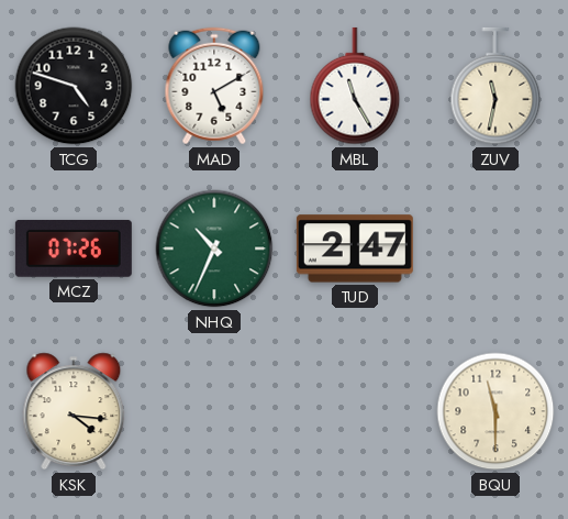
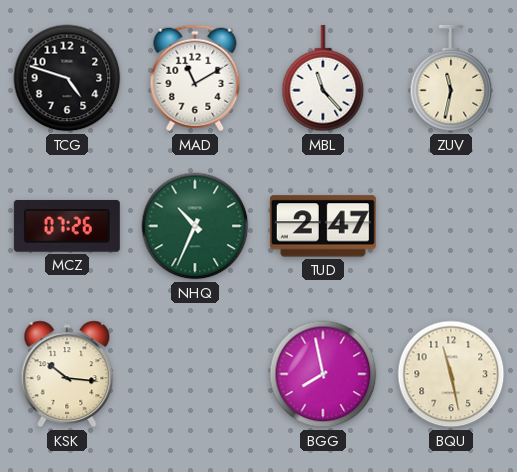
MAD: 5:10 -> 11:10 (195, 78)
MBL: 11:25 -> 11:23 (323, 78)
KSK: 4:16 -> 10:16 (67, 374)
BGG: none -> 7:58 (323, 374)
BQU: 11:30 -> 11:28 (451, 374)
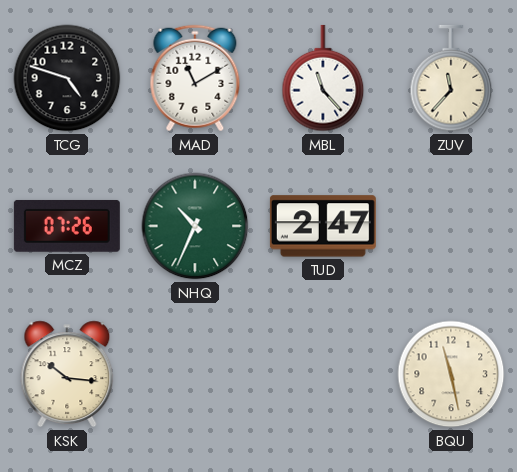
ZUV: 11:32 -> 11:37 (451, 78)
BGG: 7:58 -> none (323, 374)
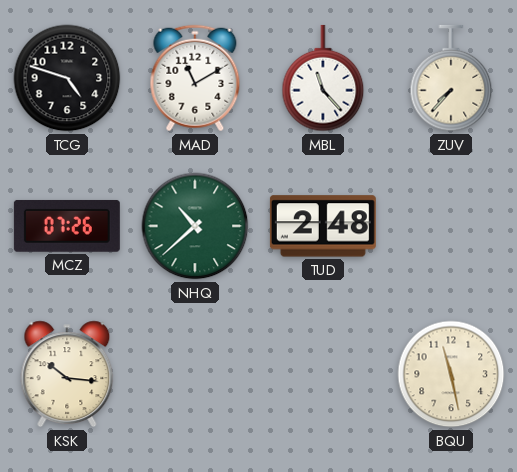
ZUV: 11:37 -> 7:37 (451, 78)
NHQ: 10:34 -> 10:38 (195, 226)
TUD: 2:47 -> 2:48 (323, 226)
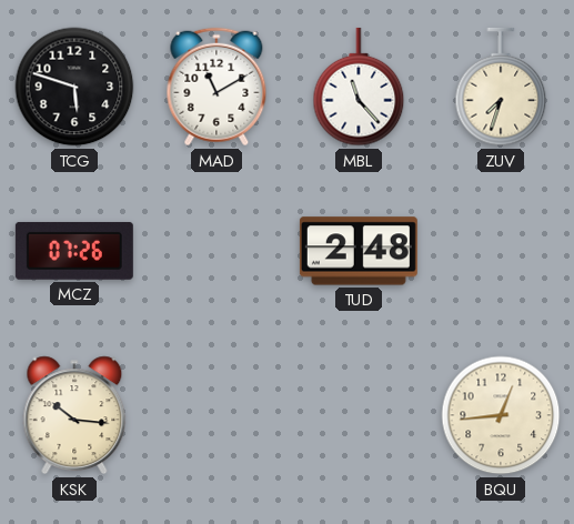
TCG: 4:48 -> 5:48 (74, 87)
ZUV: 7:37 -> 7:33 (501, 87)
NHQ: 10:38 -> none (195, 226)
BQU: 11:28 -> 12:44 (501, 415)
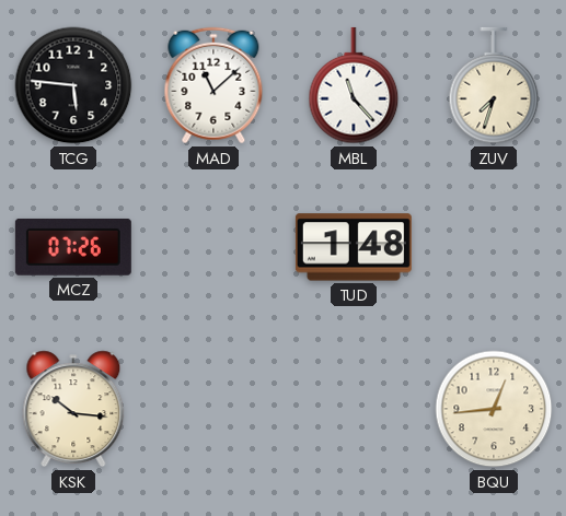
TCG: 5:48 -> 5:46 (73, 85)
MAD: 11:10 -> 11:08 (213, 85)
TUD: 2:48 -> 1:48 (354, 247)
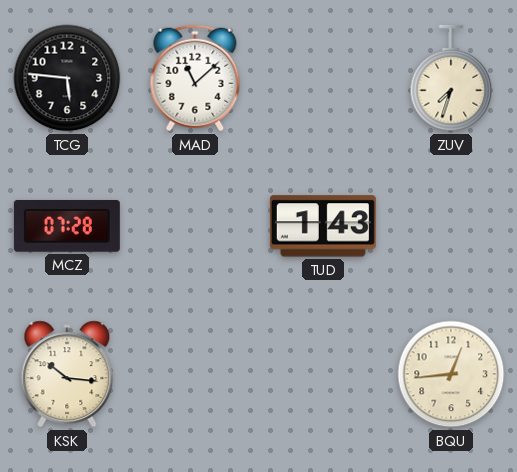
MBL: 11:23 -> none (354, 85)
MCZ: 07:26 -> 07:28 (67, 226)
TUD: 1:48 -> 1:43 (323, 226)
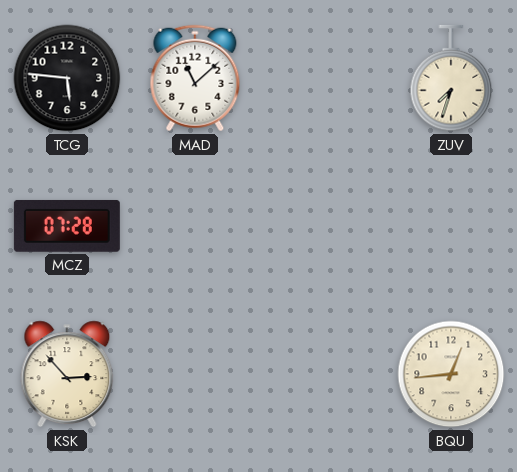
TUD: 1:43 -> none (323, 226)
KSK: 10:16 -> 2:53 (67, 374)
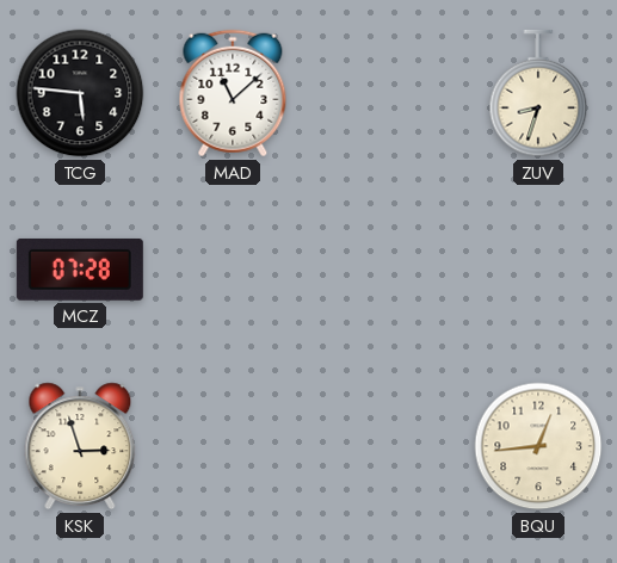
ZUV: 7:33 -> 8:33 (538, 93)
KSK: 2:53 -> 2:57 (80, 446)
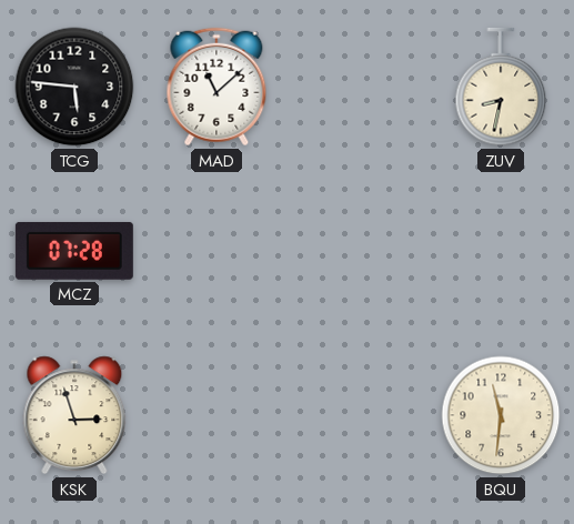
ZUV: 8:33 -> 8:32 (501, 87)
BQU: 12:44 -> 11:31 (501, 415)
